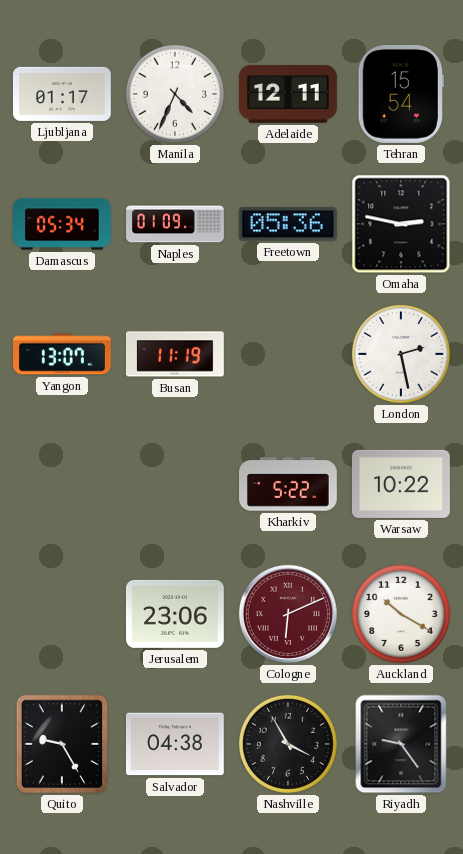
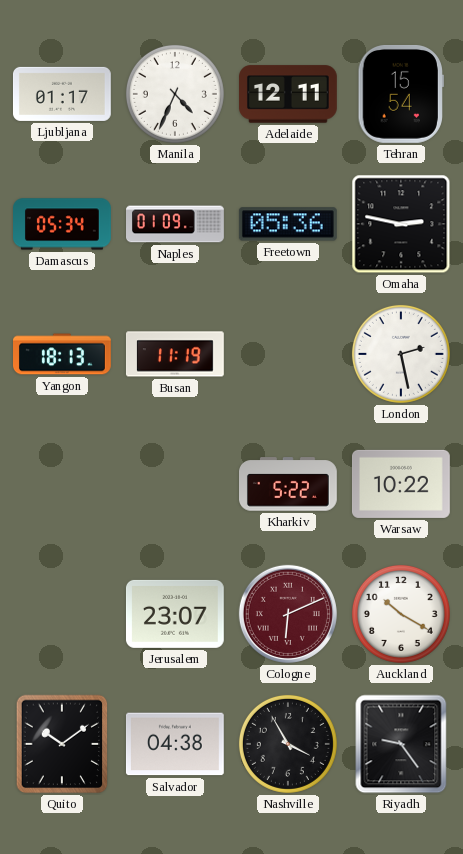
Yangon: 13:07 -> 18:13 (63, 354)
Jerusalem: 23:06 -> 23:07 (175, 614)
Quito: 9:25 -> 10:09 (62, 744)
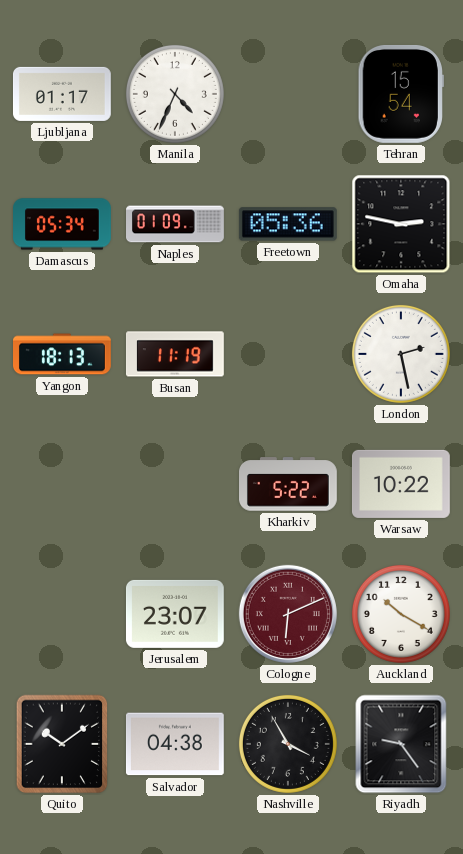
Adelaide: 12:11 -> none (289, 94)
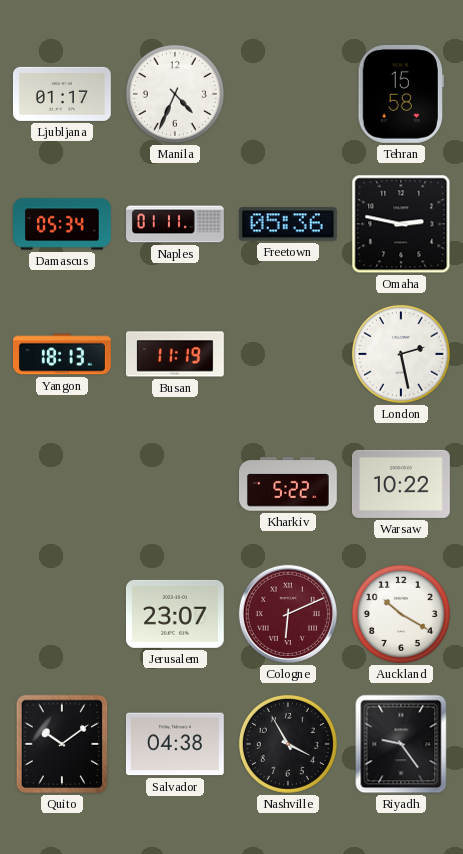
Tehran: 15:54 -> 15:58 (401, 94)
Naples: 01:09 -> 01:11 (176, 224)
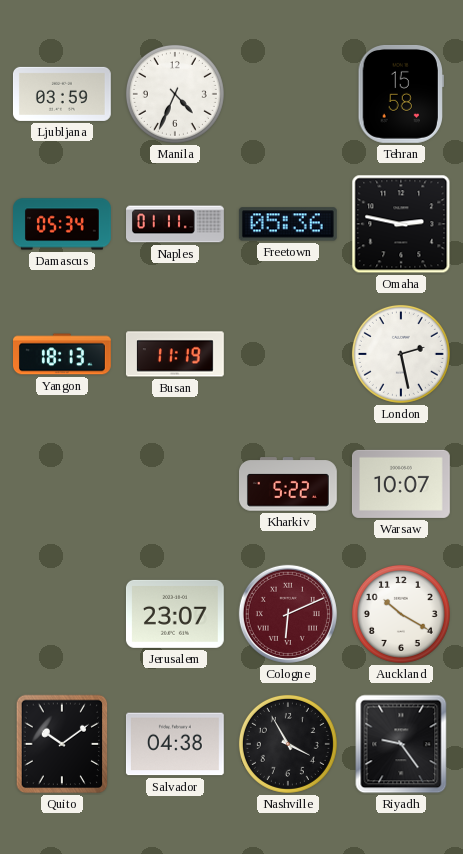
Ljubljana: 01:17 -> 03:59 (62, 94)
Warsaw: 10:22 -> 10:07 (401, 484)
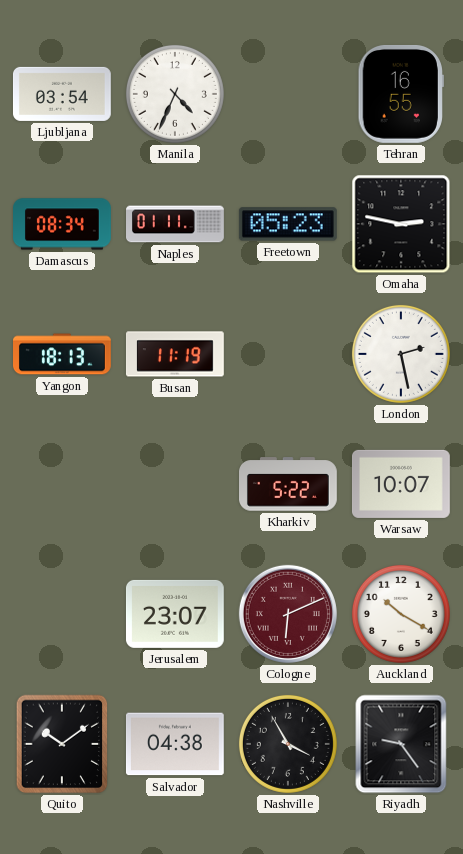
Ljubljana: 03:59 -> 03:54 (62, 94)
Tehran: 15:58 -> 16:55 (401, 94)
Damascus: 05:34 -> 08:34 (63, 224)
Freetown: 05:36 -> 05:23 (288, 224)
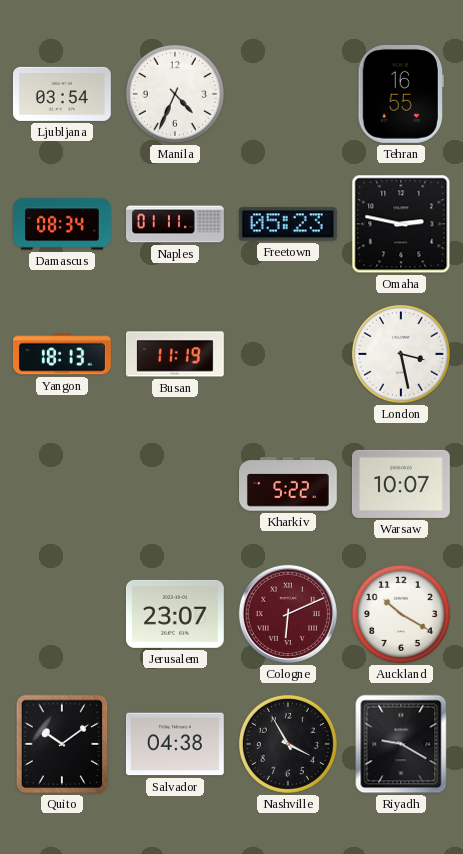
London: 2:28 -> 3:28 (401, 354)
Riyadh: 9:24 -> 9:20 (401, 744)
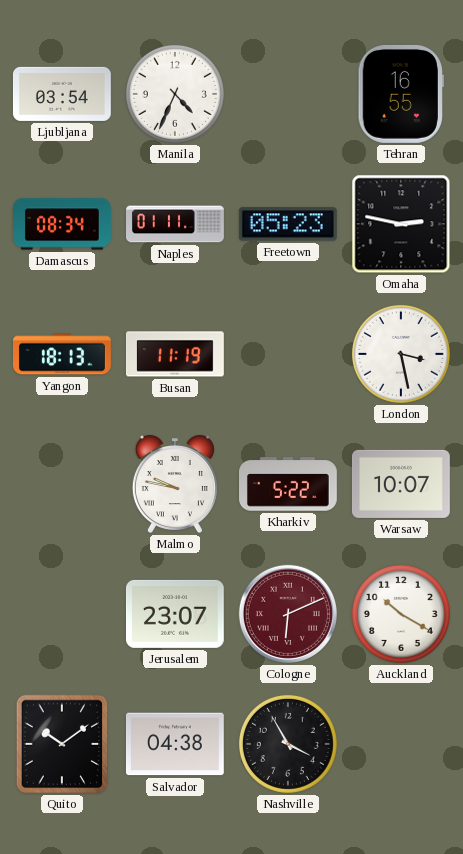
Malmo: none -> 9:47 (175, 484)
Riyadh: 9:20 -> none (401, 744)
